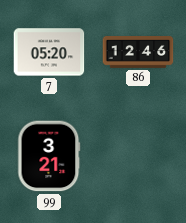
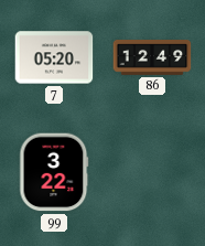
86: 12:46 -> 12:49 (152, 58)
99: 3:21 -> 3:22 (54, 172)
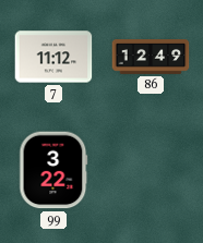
7: 05:20 -> 11:12 (53, 57)
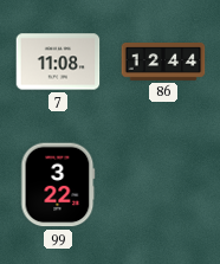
7: 11:12 -> 11:08 (58, 62)
86: 12:49 -> 12:44 (163, 63)
